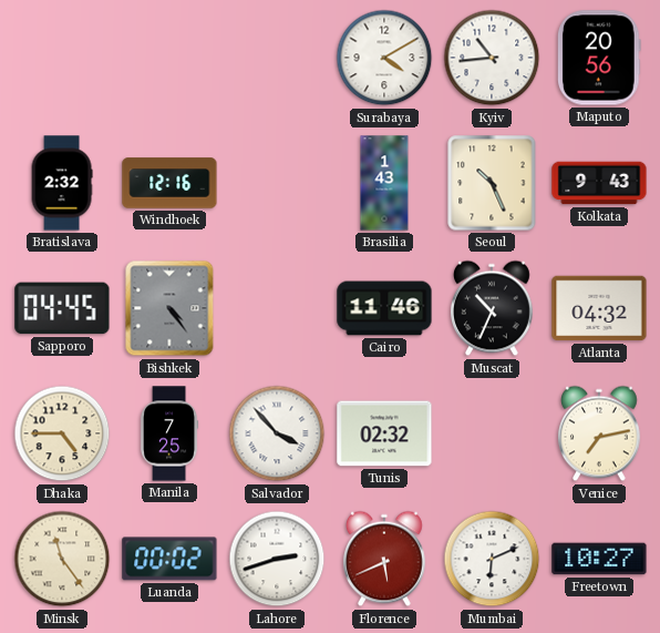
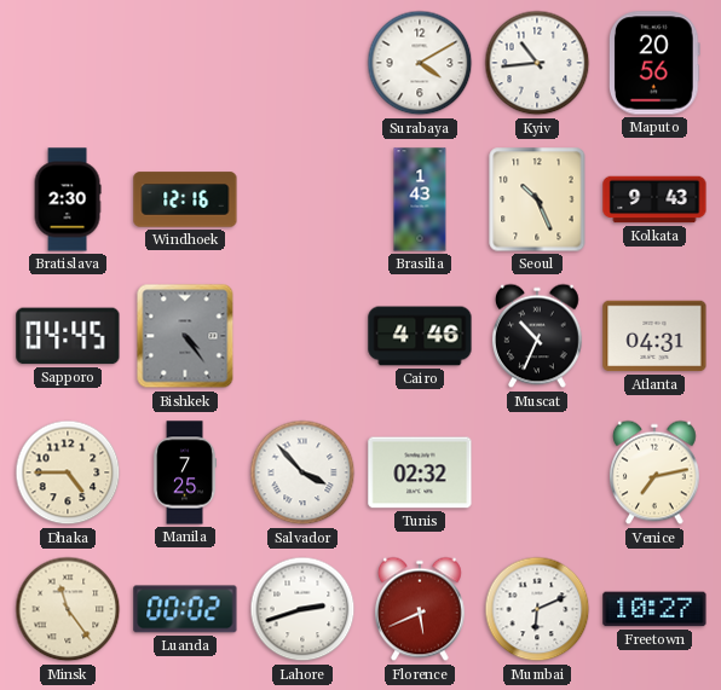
Bratislava: 2:32 -> 2:30 (68, 199)
Cairo: 11:46 -> 4:46 (420, 336)
Atlanta: 04:32 -> 04:31 (654, 336)
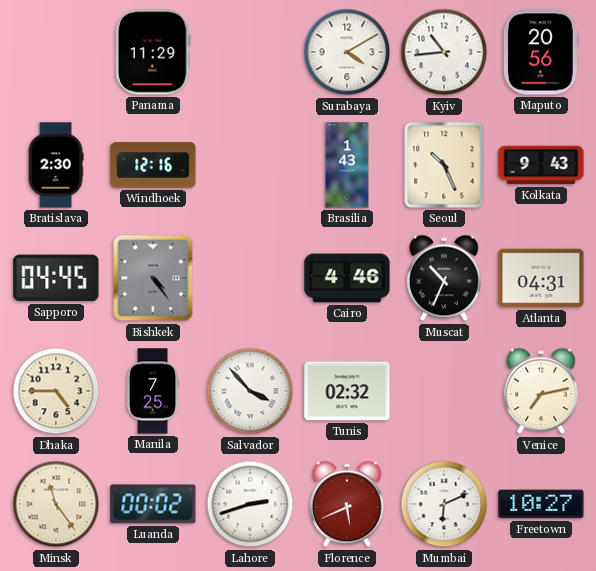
Panama: none -> 11:29 (153, 52)
